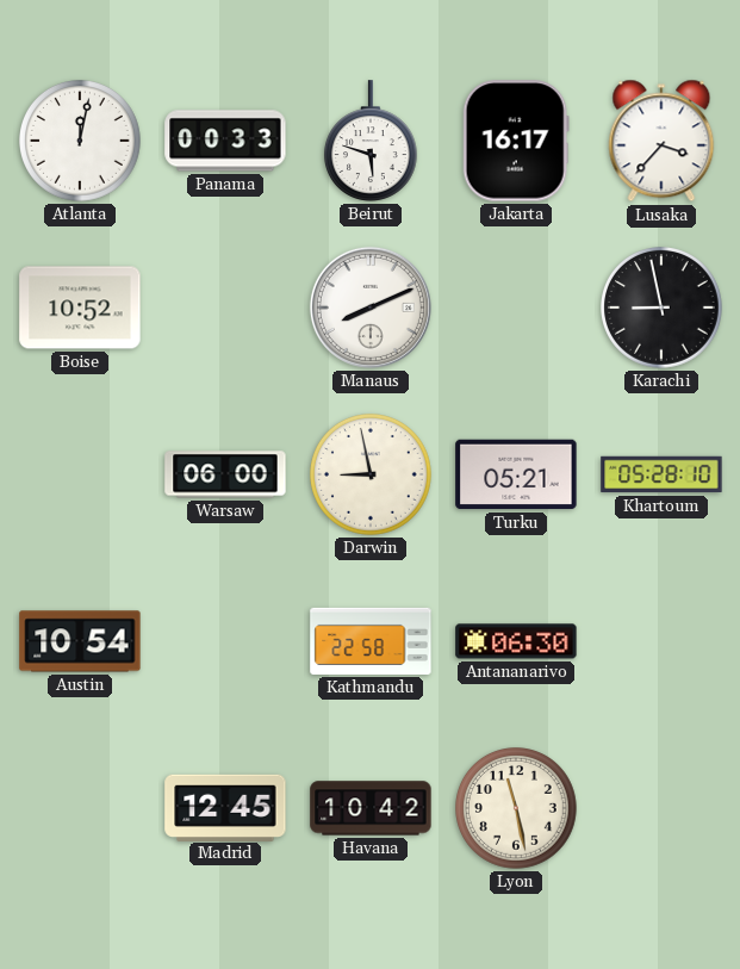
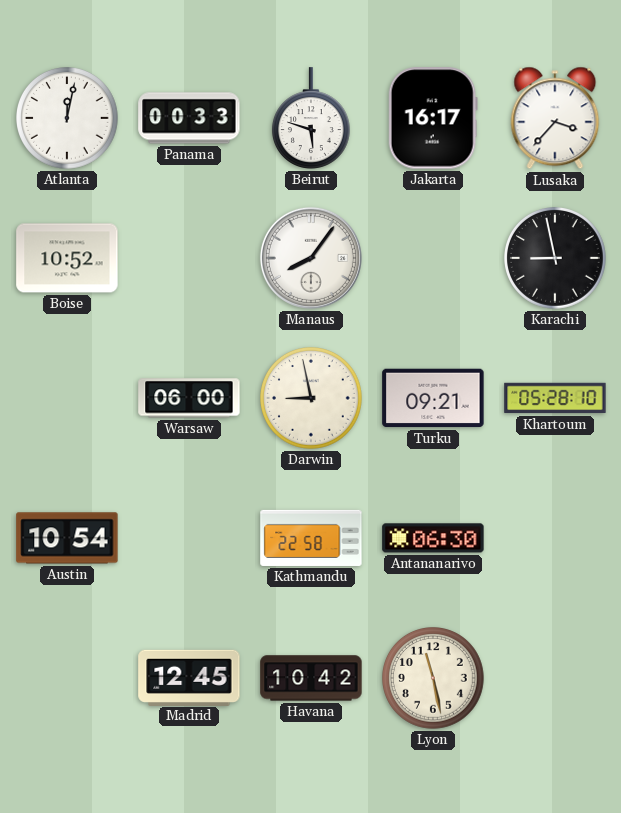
Manaus: 8:11 -> 8:06 (311, 258)
Turku: 05:21 -> 09:21 (433, 398)
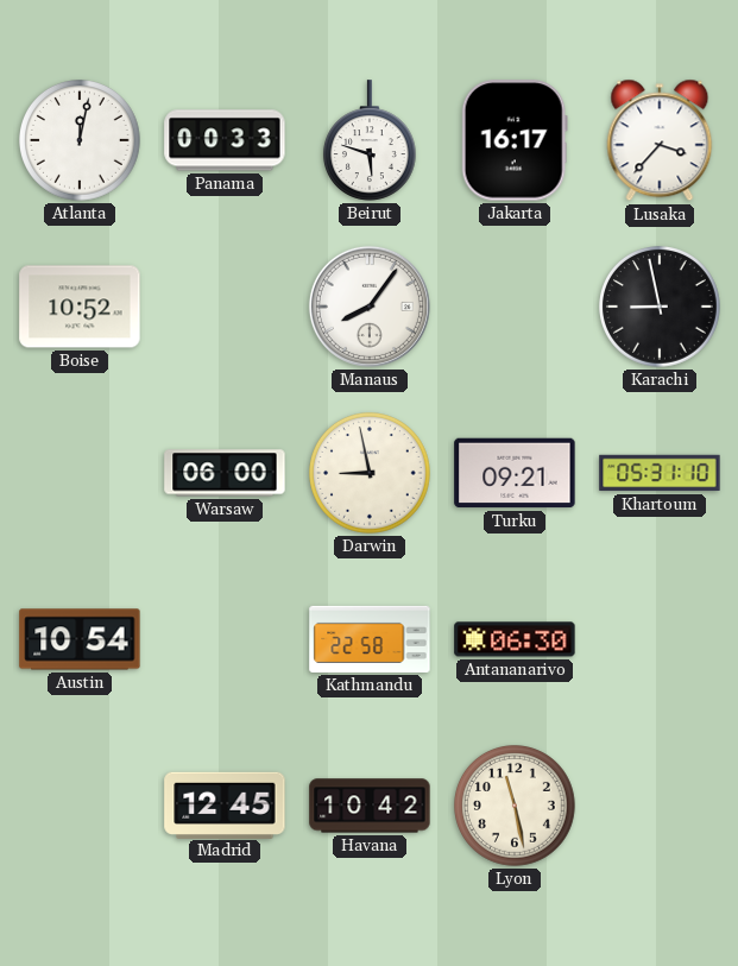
Khartoum: 05:28 -> 05:31 (660, 473)
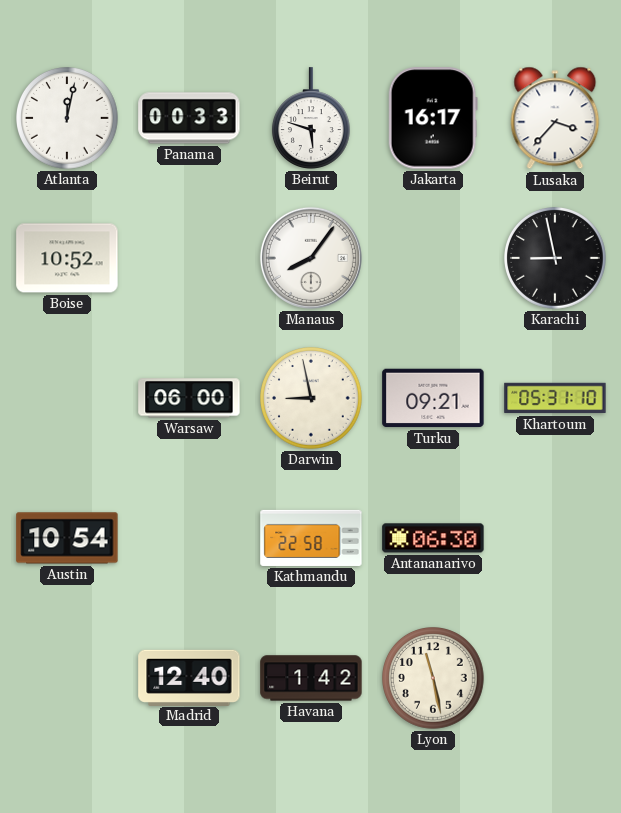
Madrid: 12:45 -> 12:40 (189, 677)
Havana: 10:42 -> 1:42 (311, 678)
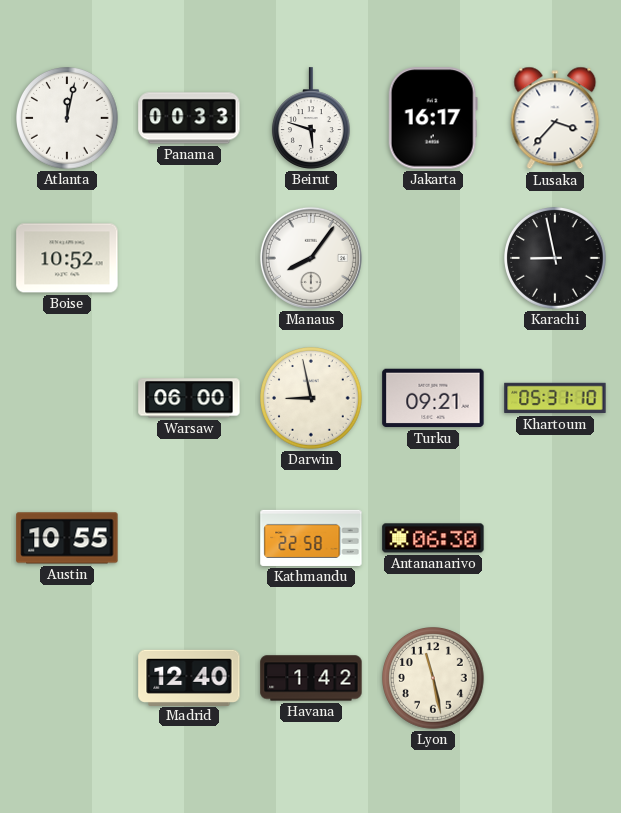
Austin: 10:54 -> 10:55 (67, 538)
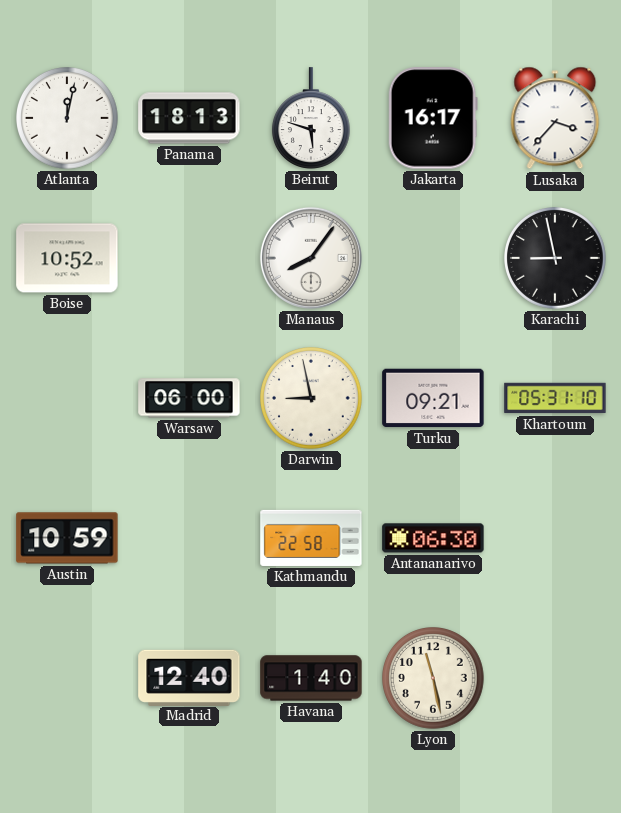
Panama: 00:33 -> 18:13 (189, 118)
Austin: 10:55 -> 10:59 (67, 538)
Havana: 1:42 -> 1:40 (311, 678)
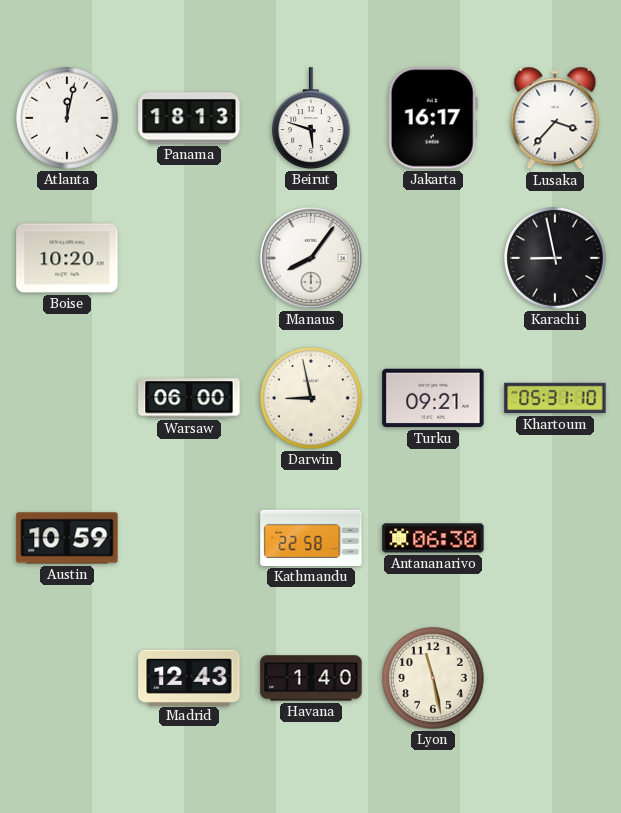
Boise: 10:52 -> 10:20 (67, 258)
Madrid: 12:40 -> 12:43 (189, 677)
